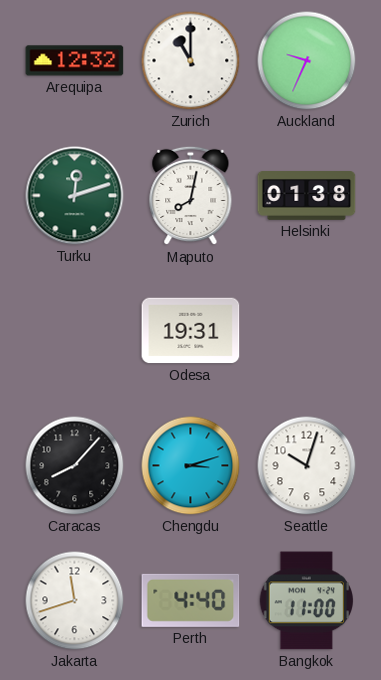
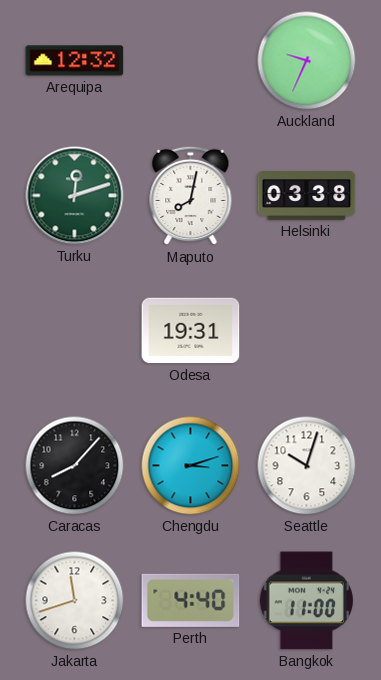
Zurich: 11:00 -> none (191, 61)
Helsinki: 01:38 -> 03:38 (307, 196)
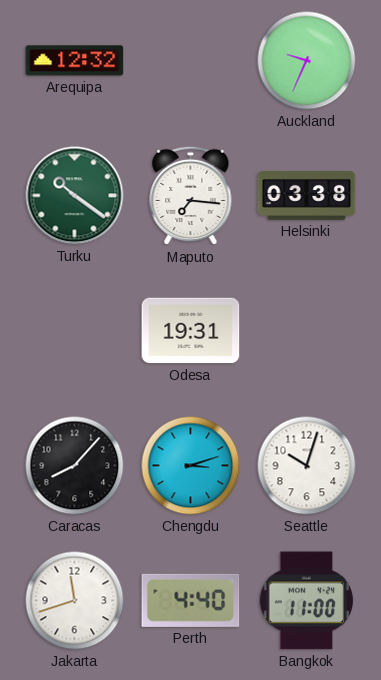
Turku: 12:12 -> 10:21 (75, 196)
Maputo: 8:02 -> 7:16 (191, 196)
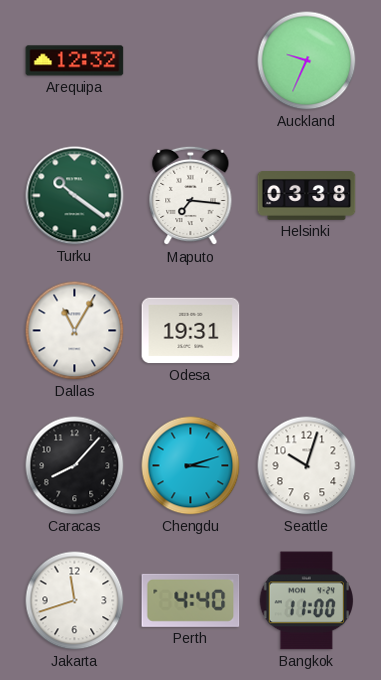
Dallas: none -> 11:05 (75, 331)
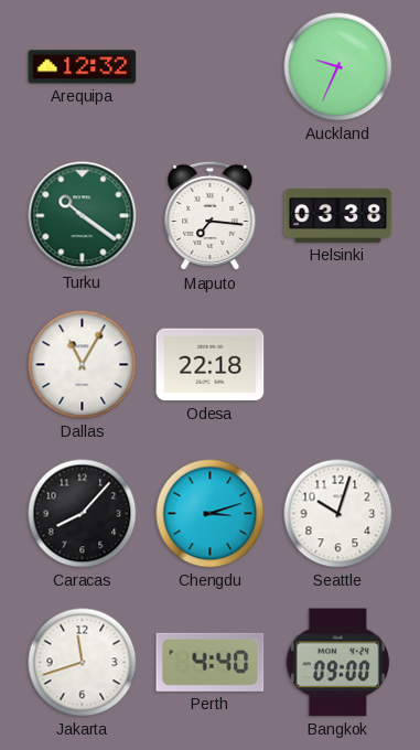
Odesa: 19:31 -> 22:18 (211, 365)
Bangkok: 11:00 -> 09:00 (337, 663)
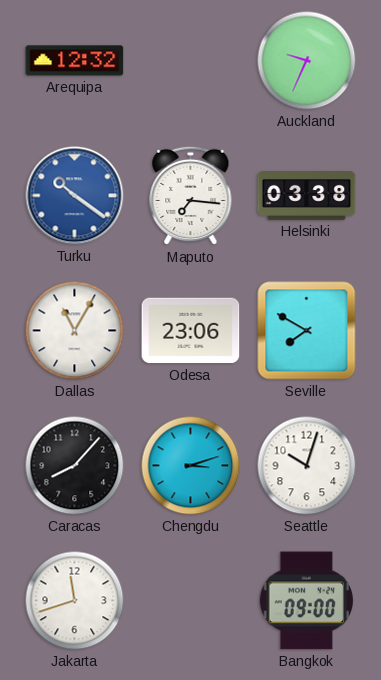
Turku dial: green -> blue (75, 196)
Odesa: 22:18 -> 23:06 (191, 331)
Seville: none -> 7:50 (307, 331)
Perth: 4:40 -> none (211, 662)
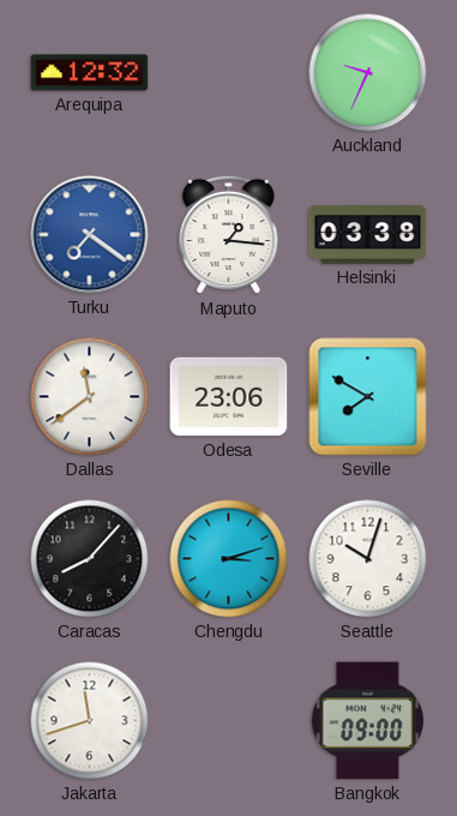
Turku: 10:21 -> 7:21 (90, 235)
Maputo: 7:16 -> 1:16 (229, 235)
Dallas: 11:05 -> 11:39 (90, 397)
